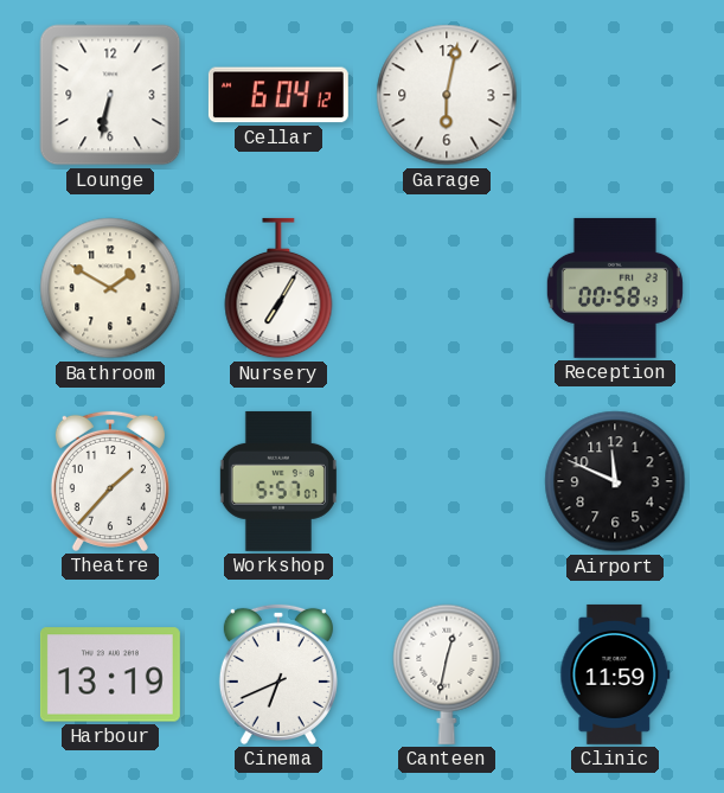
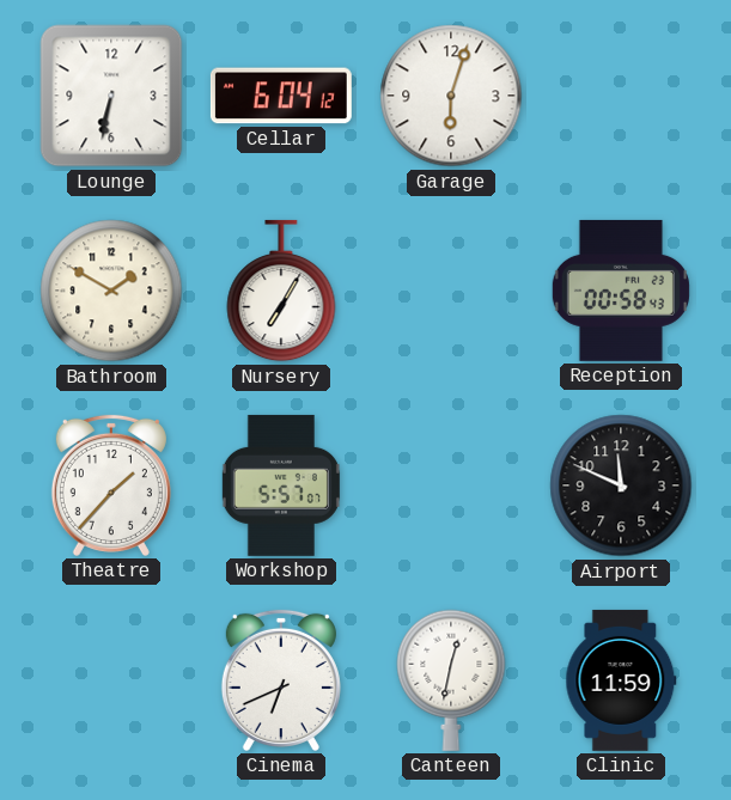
Garage: 6:02 -> 6:03 (451, 96)
Harbour: 13:19 -> none (110, 674)
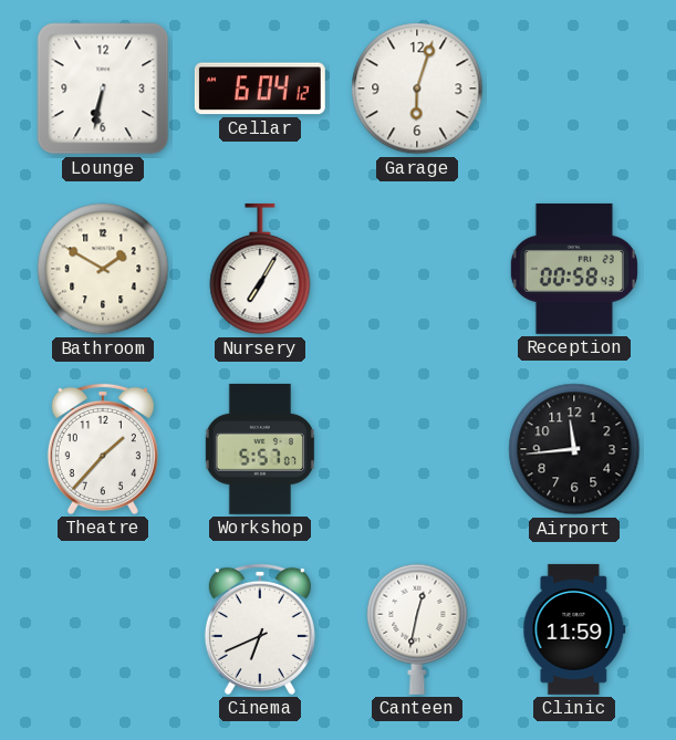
Airport: 11:49 -> 11:44 (574, 449)
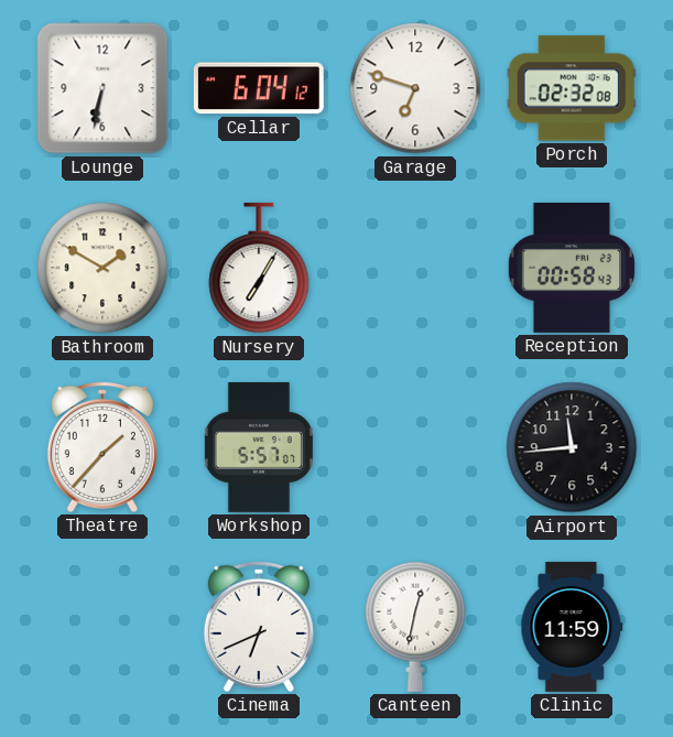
Garage: 6:03 -> 6:48 (415, 88)
Porch: none -> 02:32 (572, 88)
